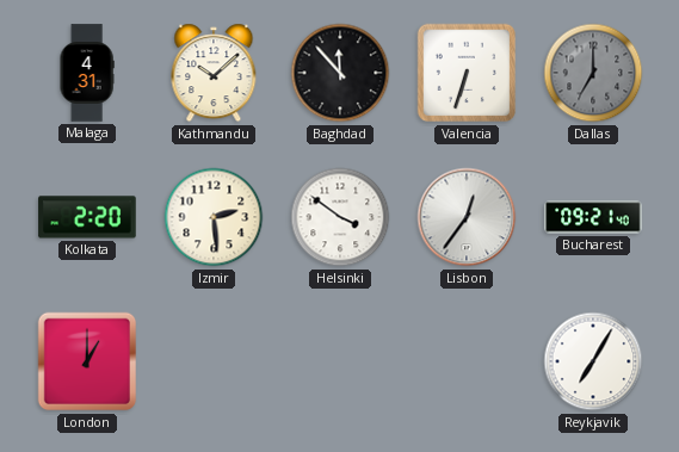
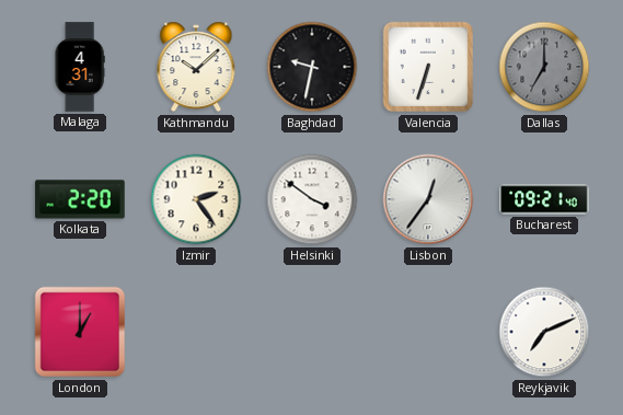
Baghdad: 11:53 -> 9:32 (312, 67)
Izmir: 2:29 -> 2:24 (196, 199)
Reykjavik: 7:05 -> 7:11 (544, 332)
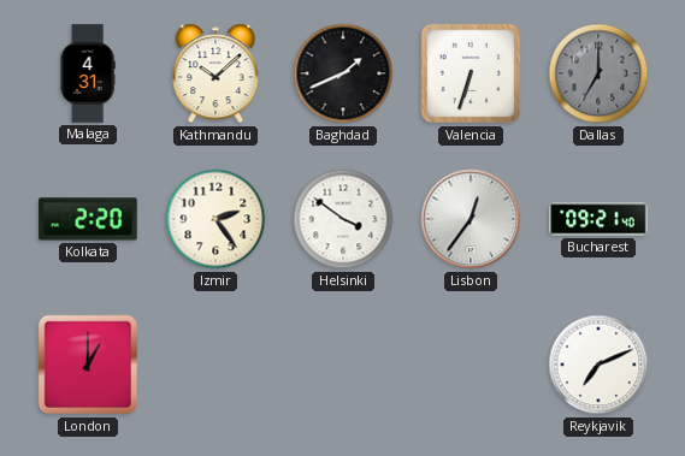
Baghdad: 9:32 -> 1:41 (343, 73)
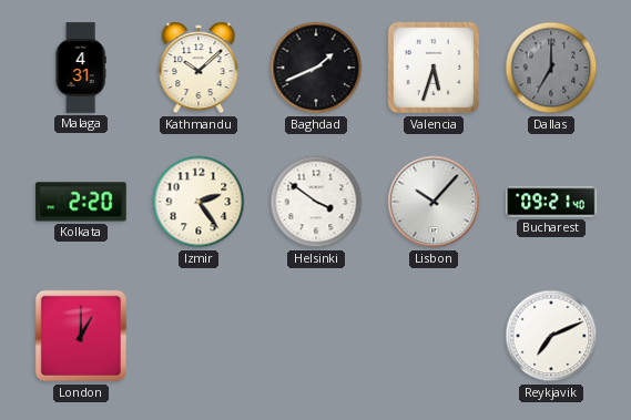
Valencia: 6:33 -> 5:33 (434, 68)
Lisbon: 12:36 -> 10:07 (434, 202)
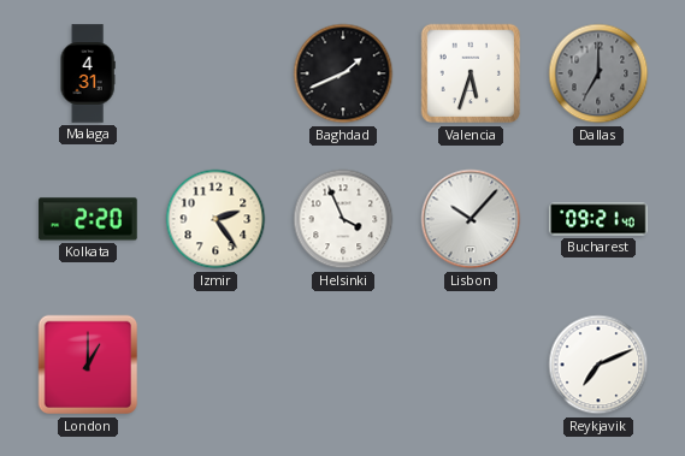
Kathmandu: 10:08 -> none (199, 68)
Helsinki: 3:51 -> 3:56 (343, 219)
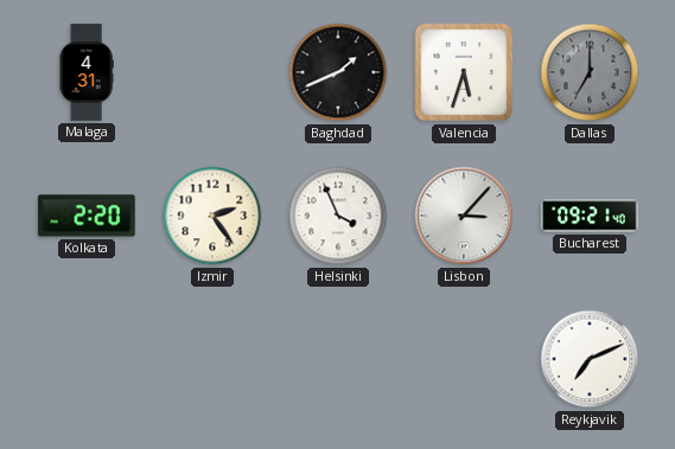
Lisbon: 10:07 -> 3:07 (464, 216)
London: 1:00 -> none (88, 365)
